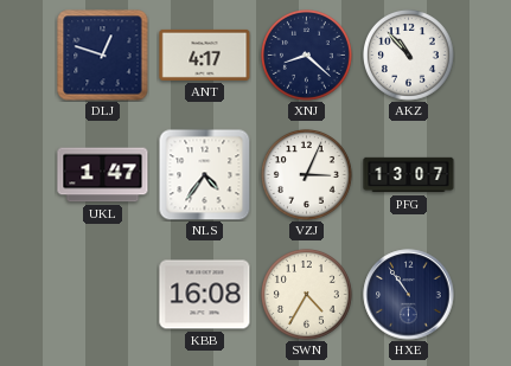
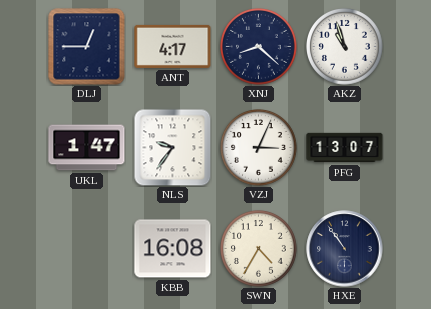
DLJ: 12:48 -> 12:45 (87, 47)
AKZ: 10:53 -> 10:57 (345, 47)
NLS: 4:36 -> 9:36 (172, 147)
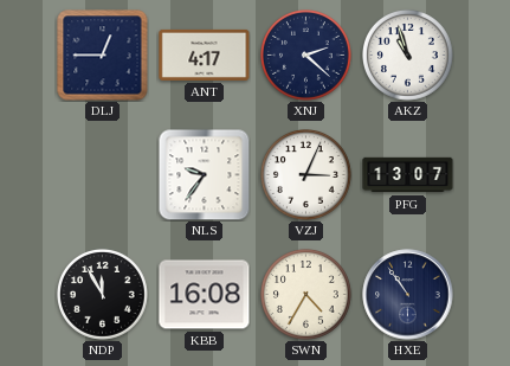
XNJ: 8:22 -> 2:22 (306, 56)
UKL: 1:47 -> none (87, 148)
NDP: none -> 11:55 (103, 295)
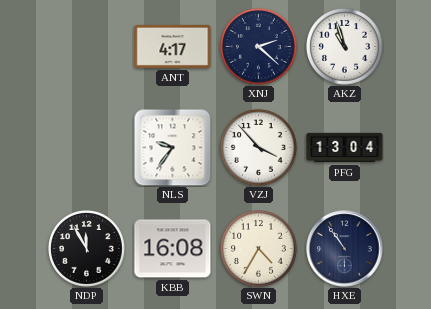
DLJ: 12:45 -> none (103, 56)
VZJ: 3:04 -> 3:53 (259, 148)
PFG: 13:07 -> 13:04 (345, 148)
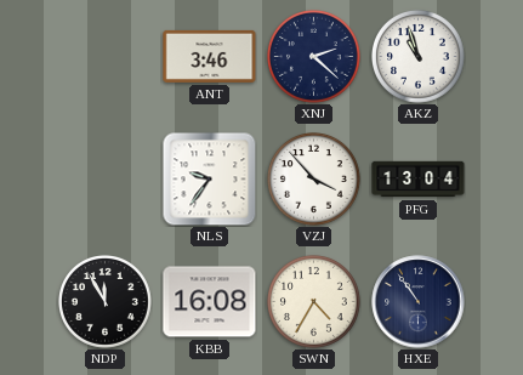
ANT: 4:17 -> 3:46 (210, 56)
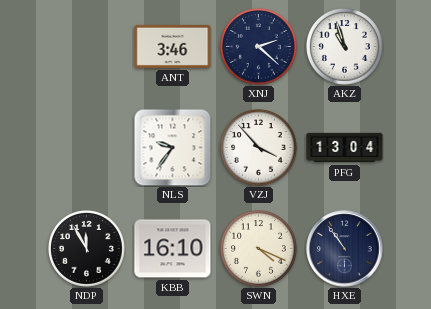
KBB: 16:08 -> 16:10 (173, 249)
SWN: 4:35 -> 4:19 (259, 249)
